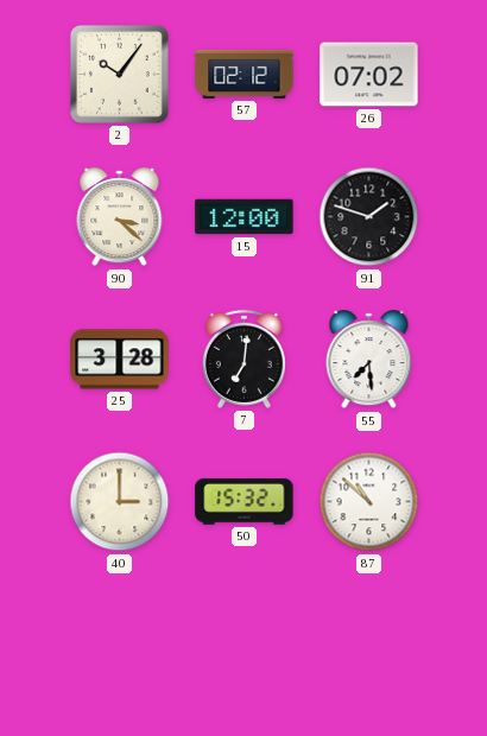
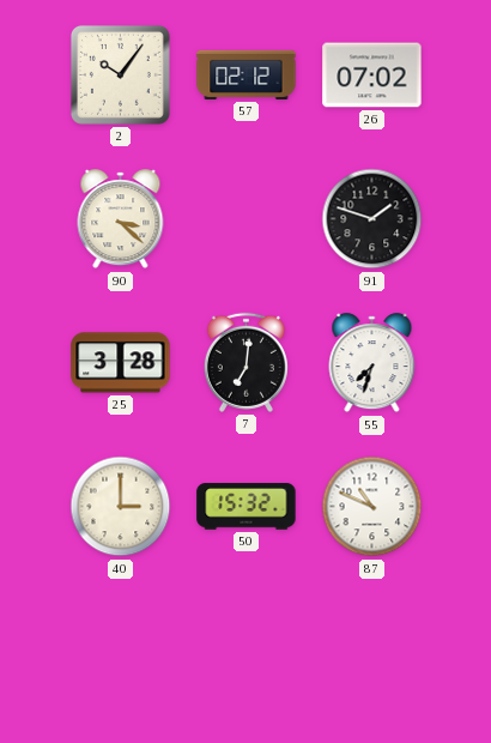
15: 12:00 -> none (245, 217)
55: 7:29 -> 7:33 (372, 363)
87: 10:52 -> 10:49 (372, 507)
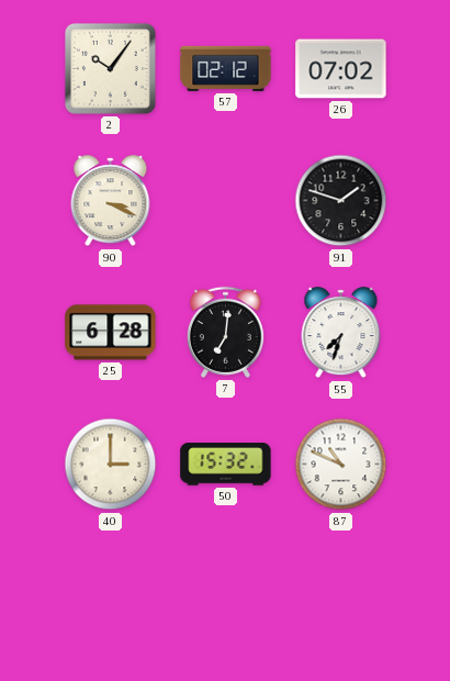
90: 3:22 -> 3:19 (111, 201)
25: 3:28 -> 6:28 (111, 333)
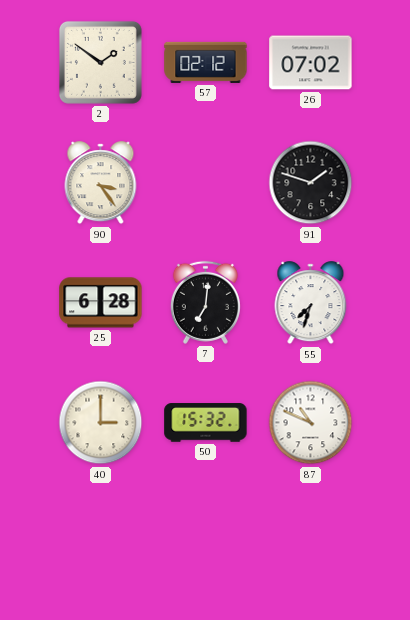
2: 10:06 -> 1:51 (100, 62)
90: 3:19 -> 3:24 (101, 183)
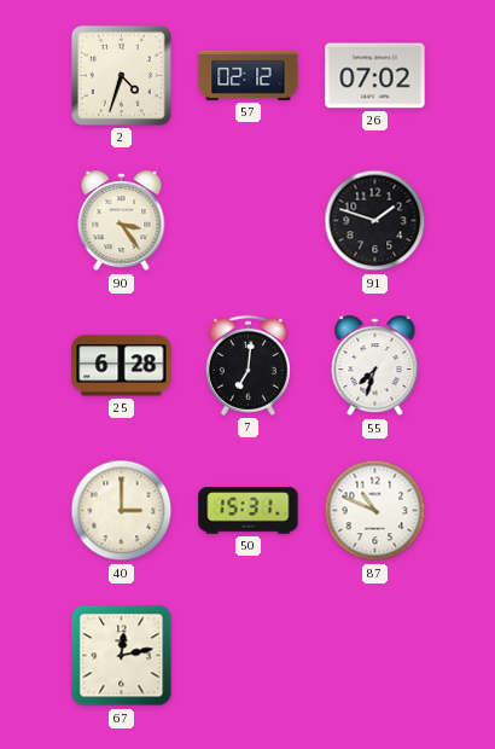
2: 1:51 -> 4:33 (121, 75)
50: 15:32 -> 15:31 (249, 511)
67: none -> 12:13 (122, 656)
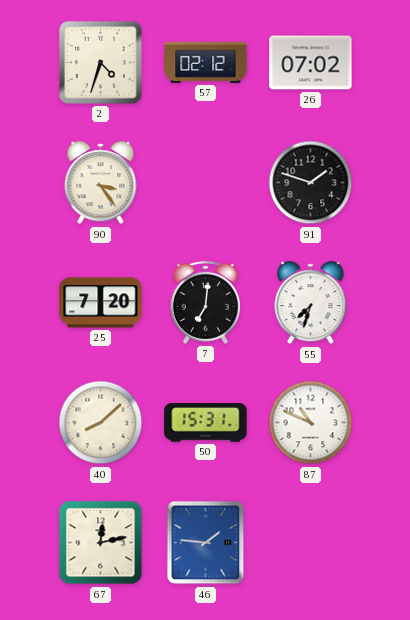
25: 6:28 -> 7:20 (101, 303)
40: 3:00 -> 8:08 (101, 423)
46: none -> 1:46 (206, 543)
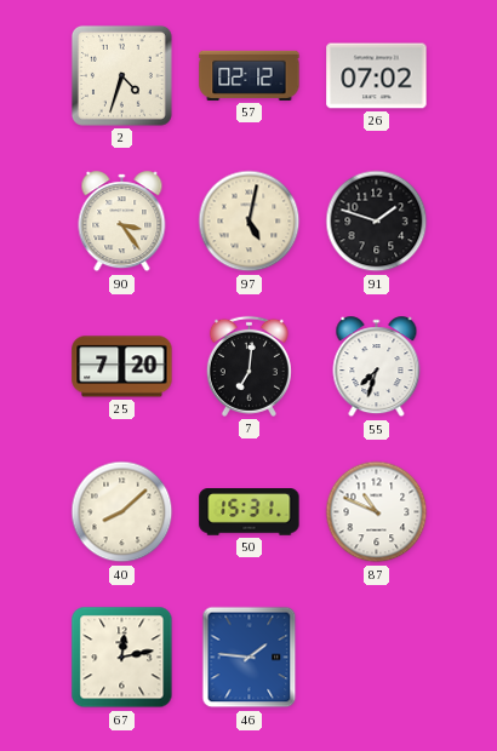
97: none -> 5:02 (250, 222)
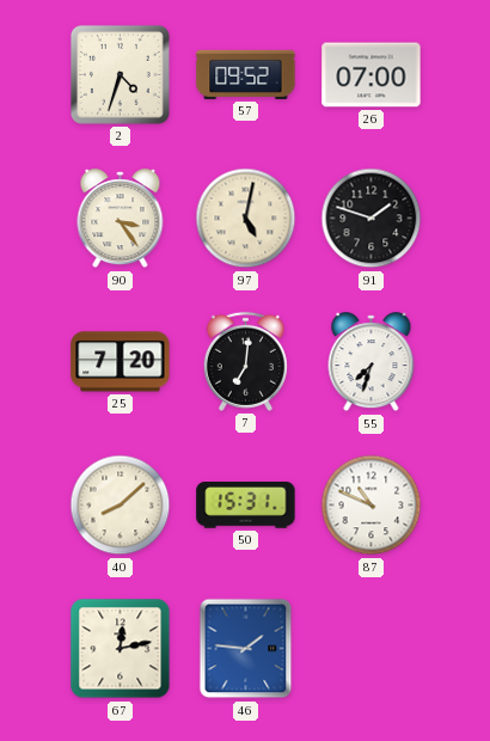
57: 02:12 -> 09:52 (246, 74)
26: 07:02 -> 07:00 (372, 75)
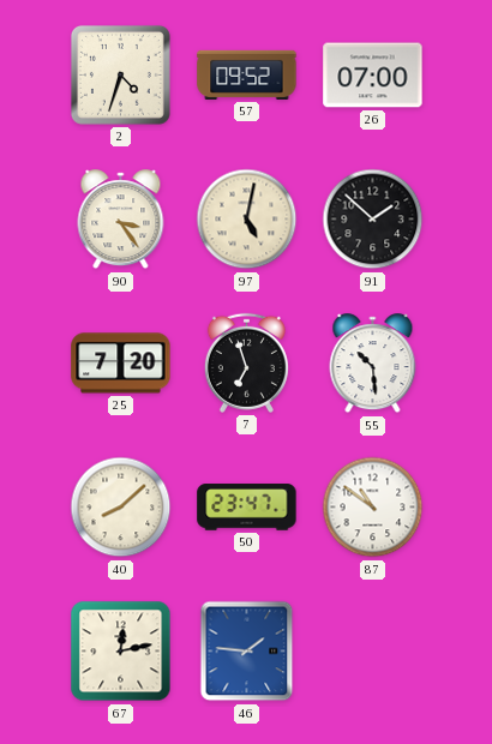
91: 1:48 -> 1:52 (373, 220)
7: 7:01 -> 6:57 (246, 362)
55: 7:33 -> 10:29 (373, 364)
50: 15:31 -> 23:47 (247, 508)
87: 10:49 -> 10:51 (373, 508)
